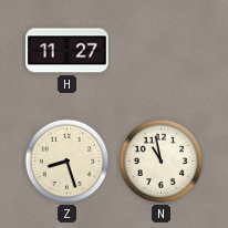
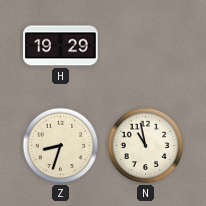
H: 11:27 -> 19:29 (61, 46)
Z: 8:27 -> 8:33 (61, 146)
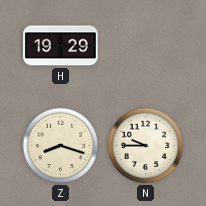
Z: 8:33 -> 8:18 (61, 146)
N: 10:58 -> 9:45 (146, 146)
